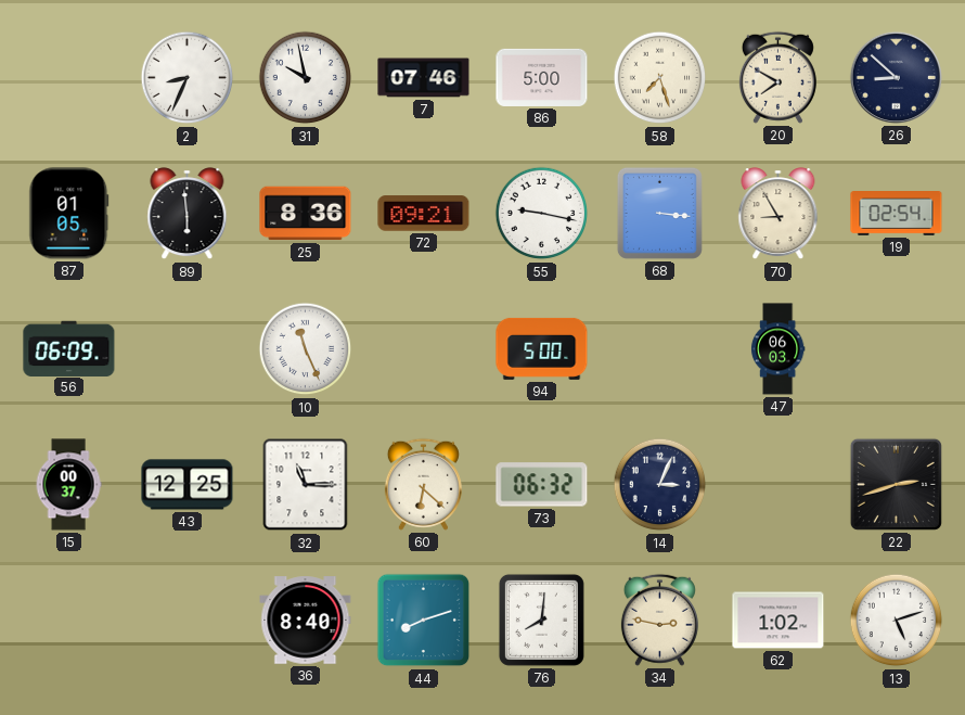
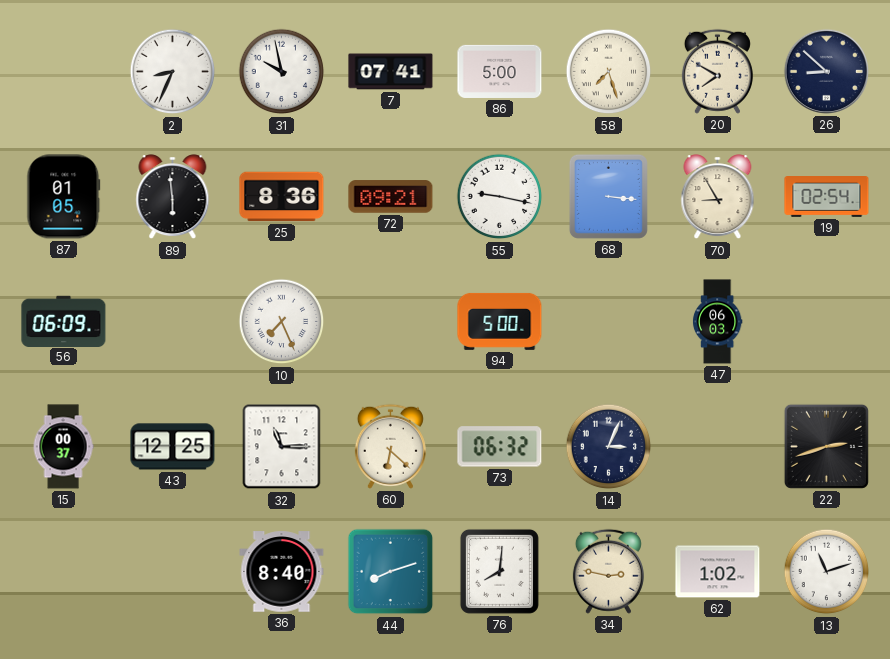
7: 07:46 -> 07:41 (391, 72)
10: 11:26 -> 7:26 (282, 322)
13: 5:12 -> 11:12 (827, 572)
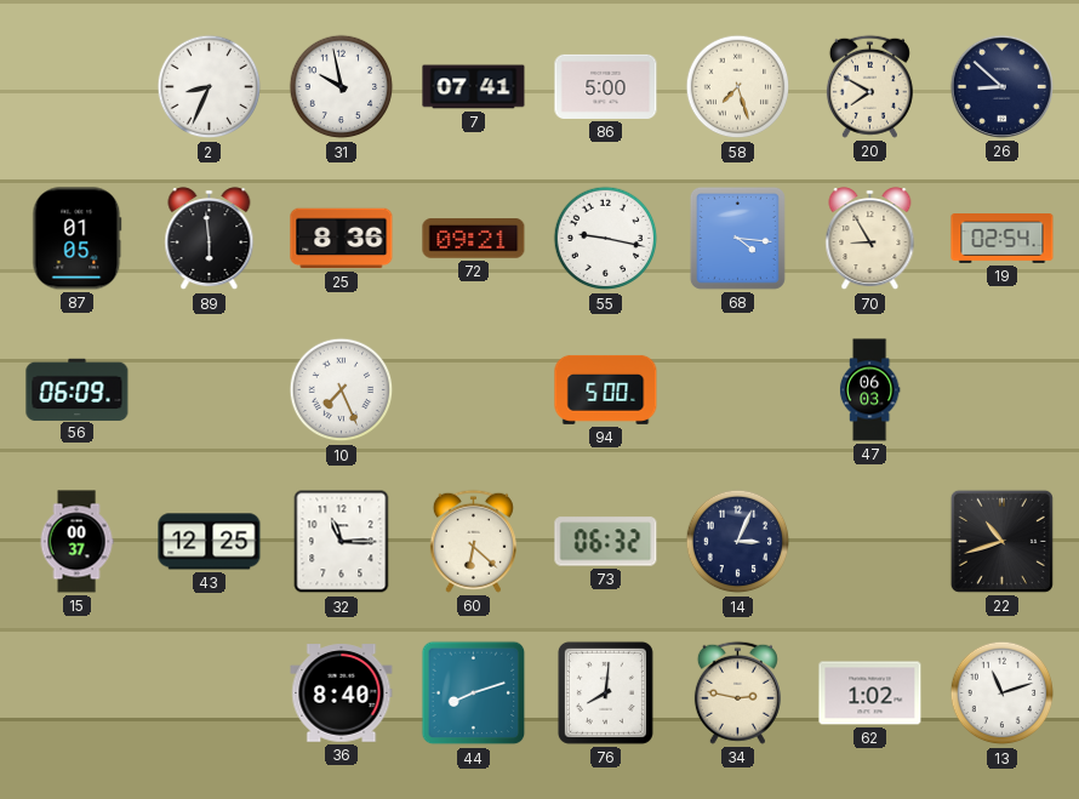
68: 3:16 -> 4:16 (737, 238)
22: 2:42 -> 10:42 (1001, 541)
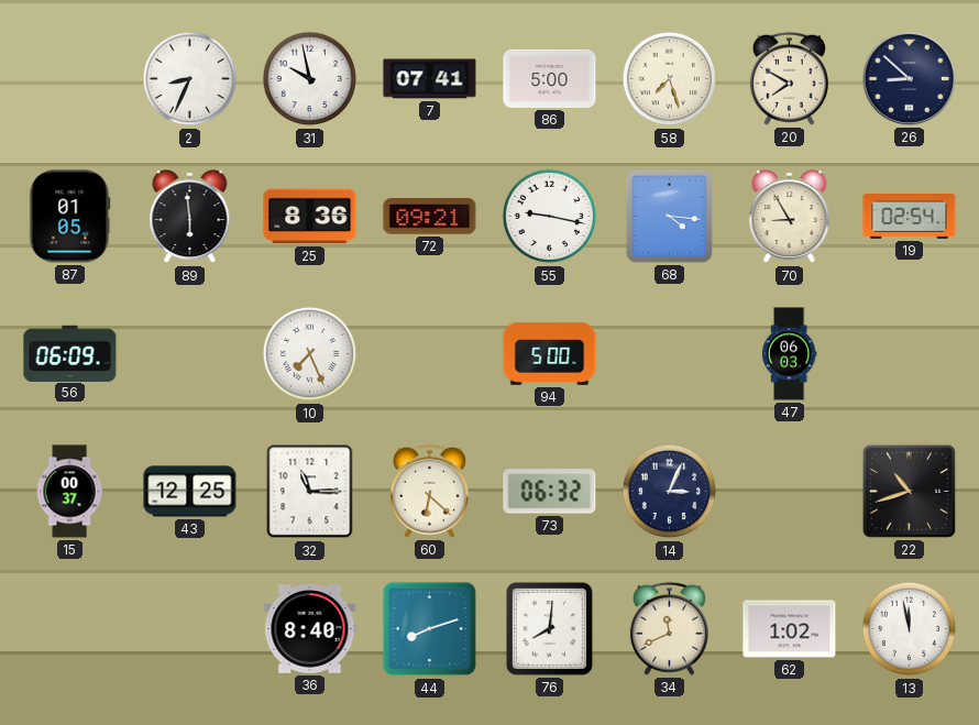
34: 2:47 -> 11:41 (669, 628)
13: 11:12 -> 11:58 (910, 629)
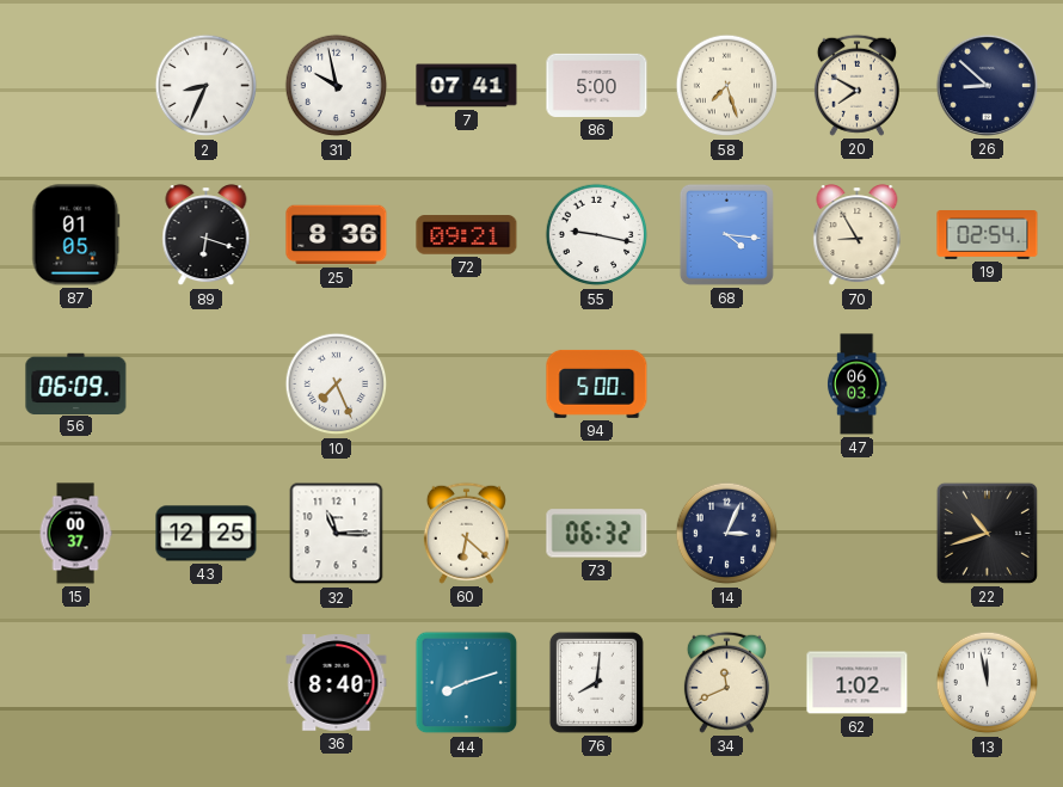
89: 5:59 -> 6:18 (207, 235)
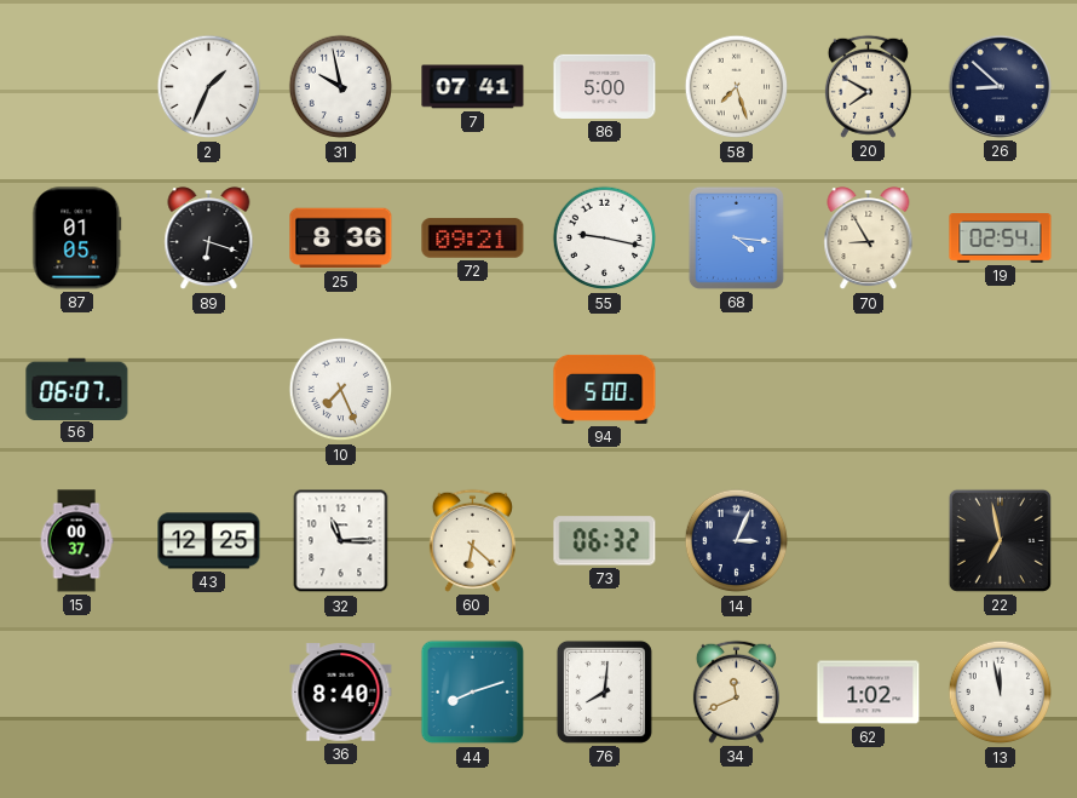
2: 8:34 -> 1:34 (209, 87)
56: 06:09 -> 06:07 (77, 389)
47: 06:03 -> none (856, 385)
22: 10:42 -> 6:58 (1000, 540)
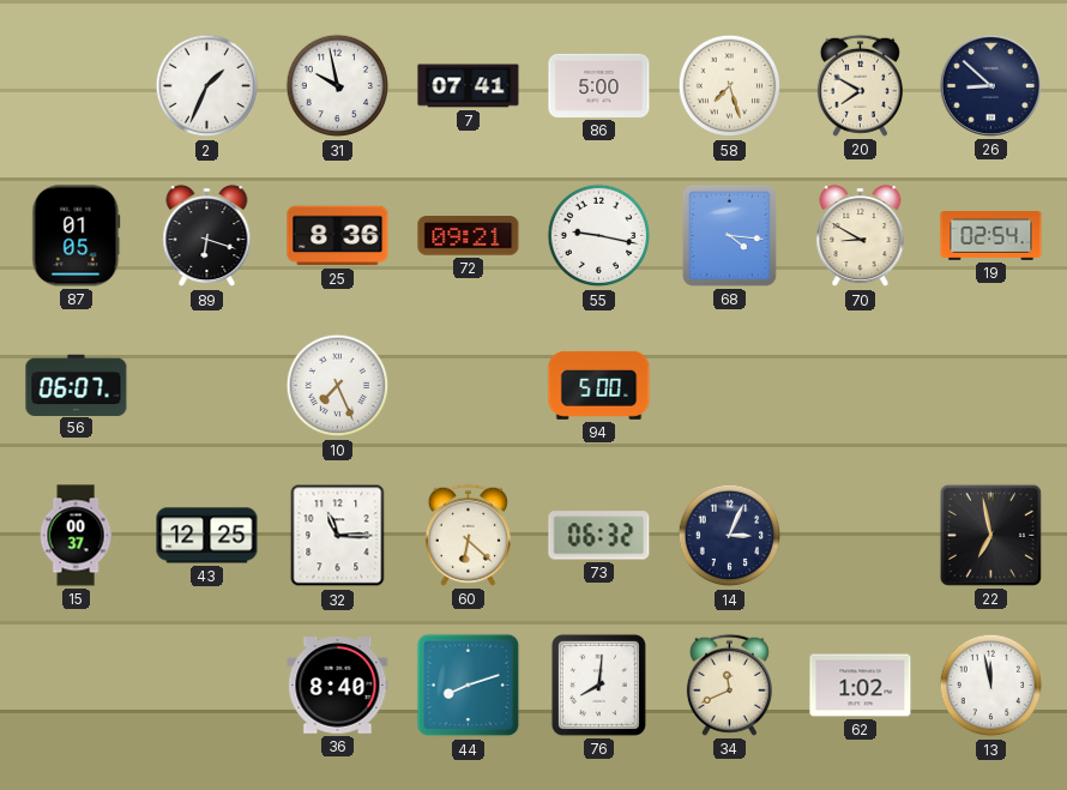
70: 8:55 -> 8:50 (861, 236)
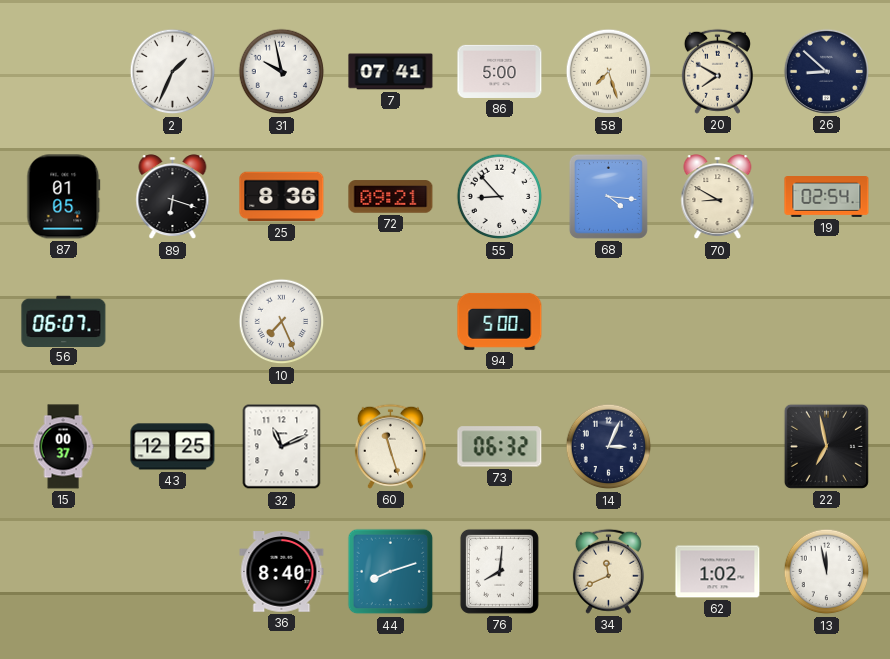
55: 9:17 -> 8:53 (500, 197)
32: 11:15 -> 11:11 (282, 447)
60: 6:22 -> 11:27 (390, 446)
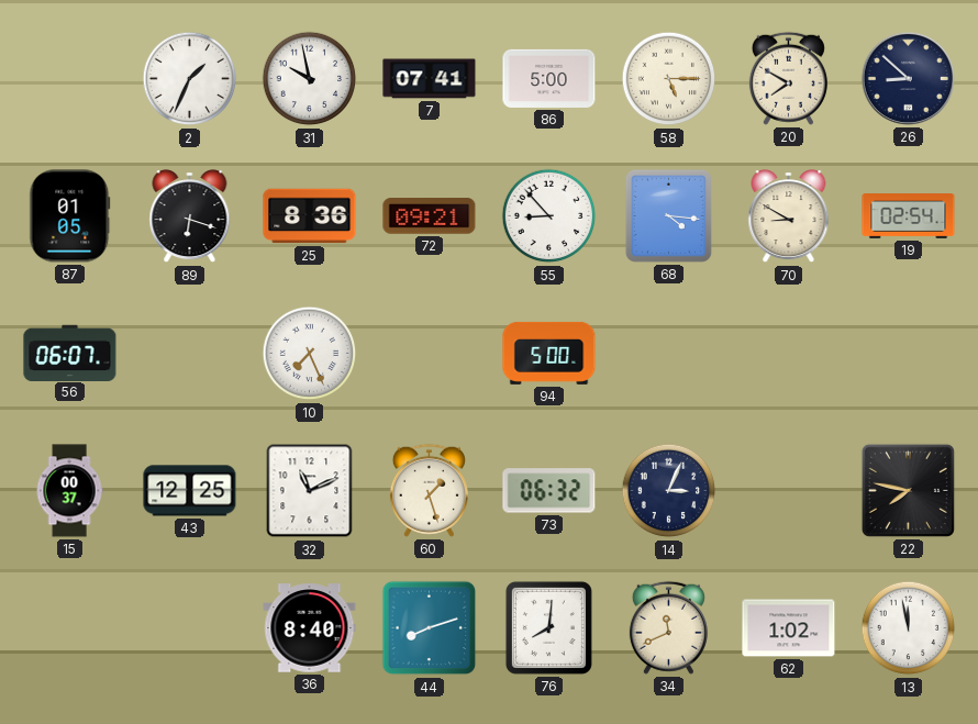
58: 7:27 -> 5:15 (669, 79)
60: 11:27 -> 1:27 (429, 490)
22: 6:58 -> 7:47 (908, 490)
